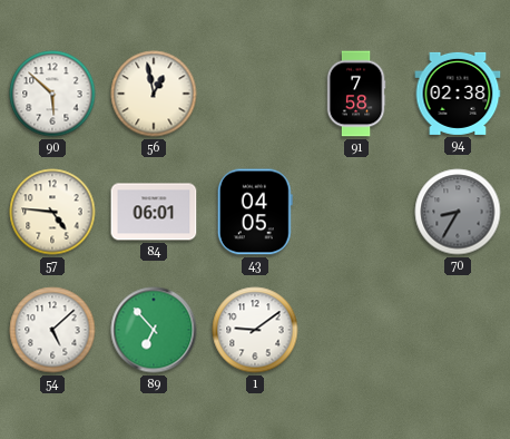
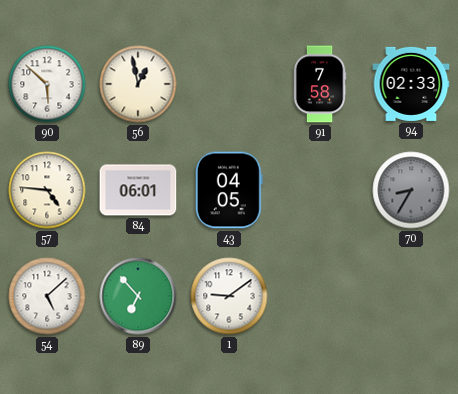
94: 02:38 -> 02:33 (411, 84)
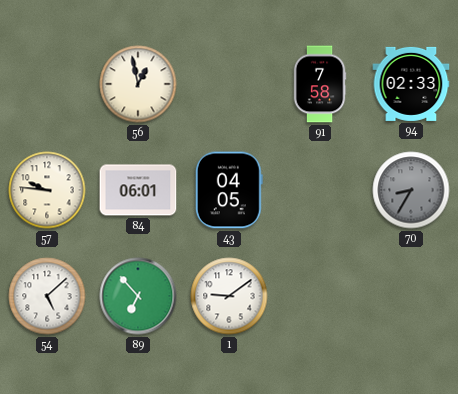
90: 5:52 -> none (47, 84)
57: 4:46 -> 9:46 (47, 190)
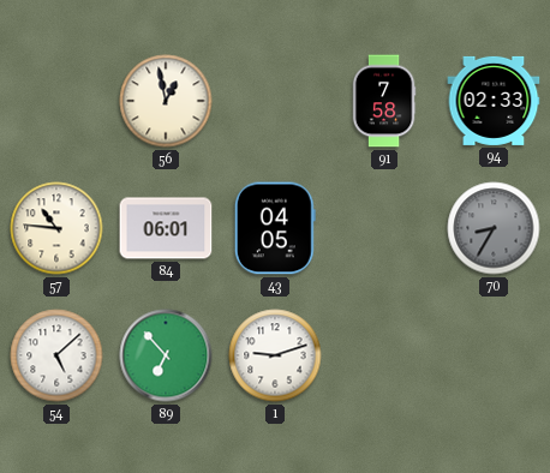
57: 9:46 -> 10:46 (56, 228)
1: 9:09 -> 9:12 (275, 355)
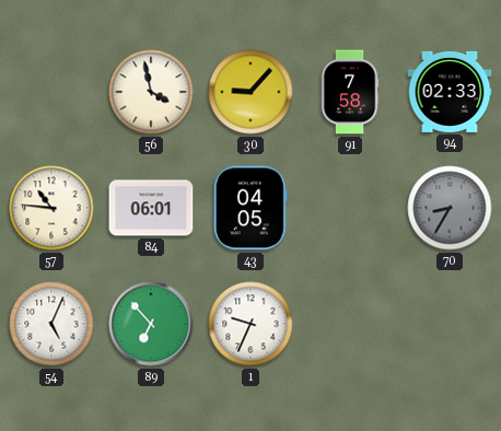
56: 12:58 -> 3:58 (151, 92)
30: none -> 9:07 (250, 92)
54: 5:08 -> 5:04 (51, 324)
1: 9:12 -> 9:34 (250, 324)
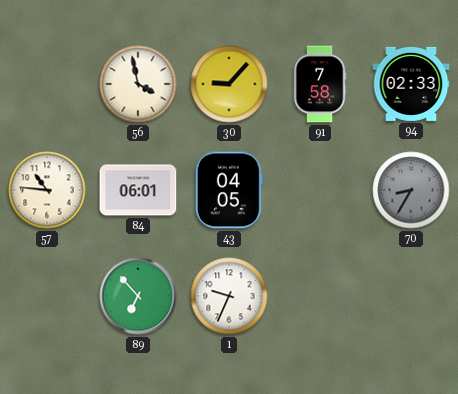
54: 5:04 -> none (51, 324)
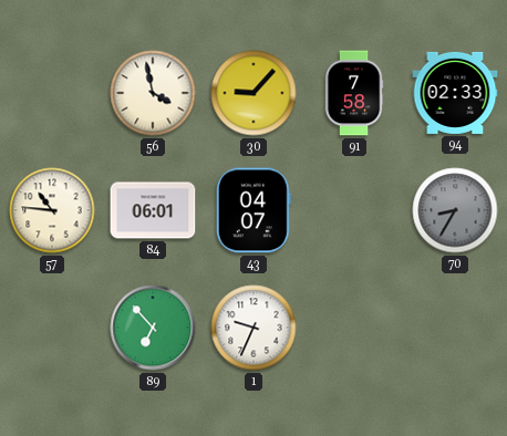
43: 04:05 -> 04:07 (253, 210)
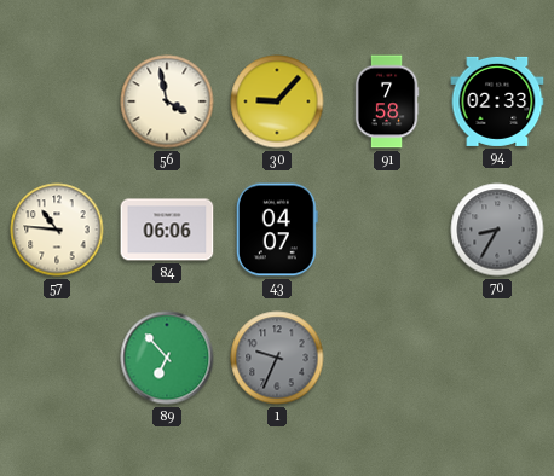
84: 06:01 -> 06:06 (167, 230)
1 dial: white -> grey (277, 358)
